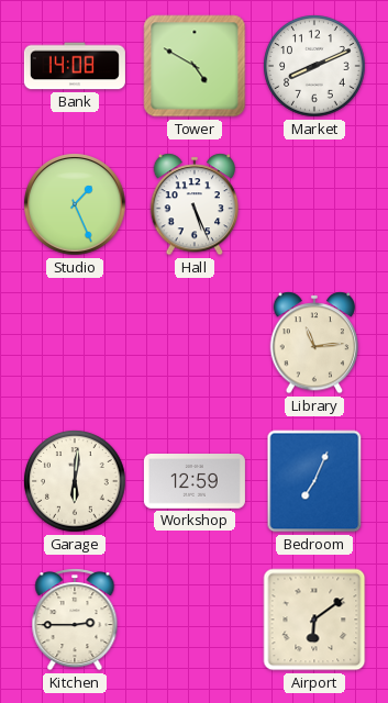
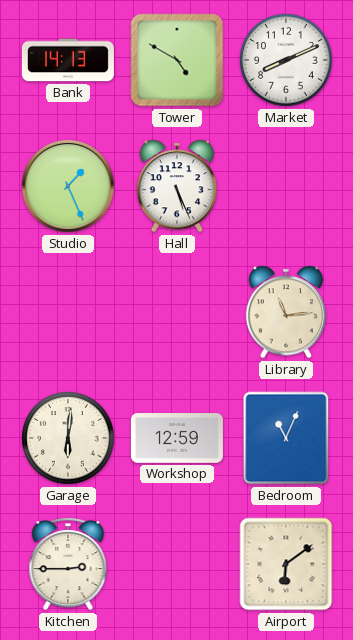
Bank: 14:08 -> 14:13 (68, 60)
Bedroom: 7:04 -> 11:04 (286, 438)
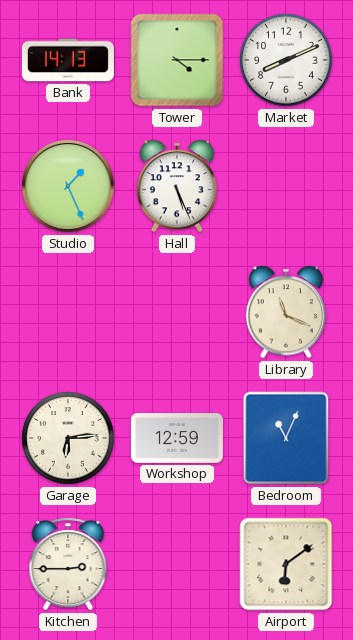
Tower: 4:50 -> 4:15 (177, 60)
Library: 11:14 -> 11:19 (286, 312)
Garage: 6:01 -> 6:14 (68, 438)
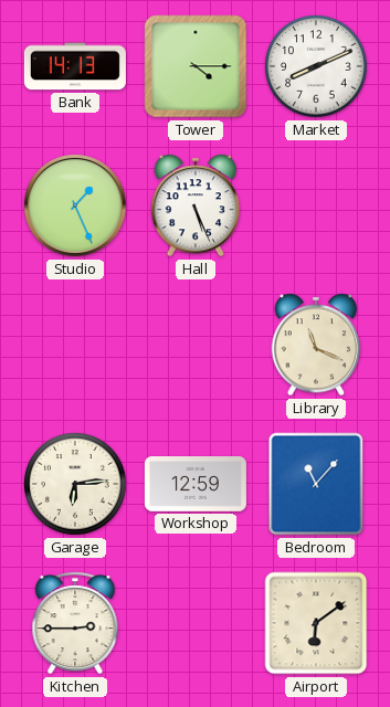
Bedroom: 11:04 -> 11:07 (316, 484)
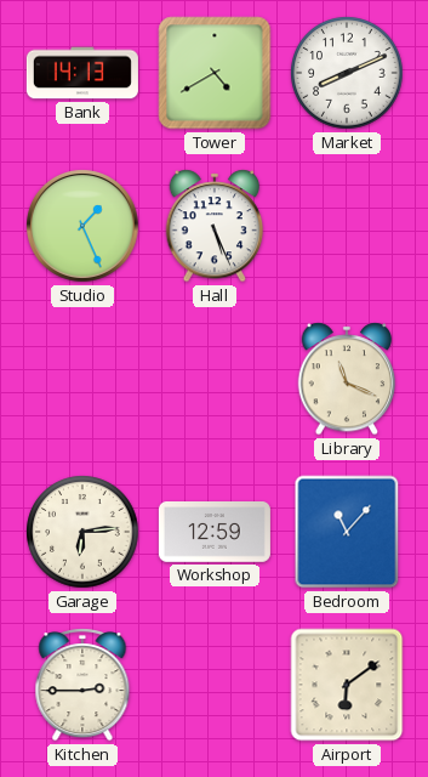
Tower: 4:15 -> 4:40 (215, 73)
